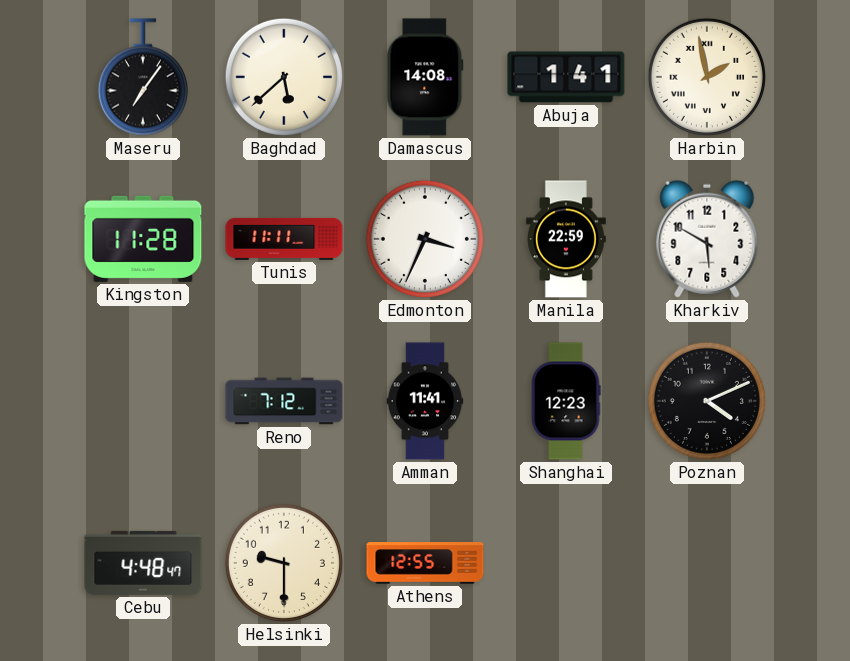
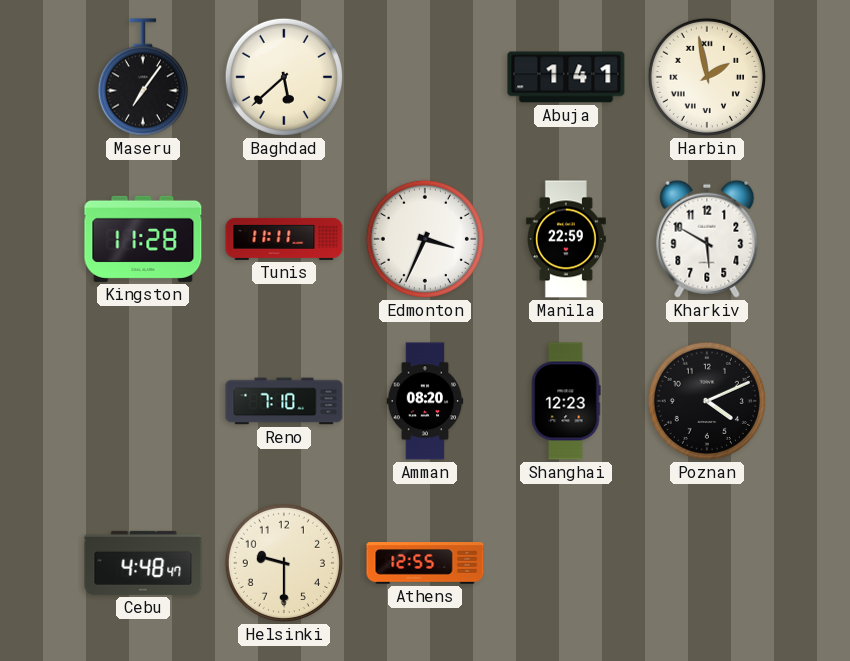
Damascus: 14:08 -> none (425, 77)
Reno: 7:12 -> 7:10 (284, 401)
Amman: 11:41 -> 08:20 (425, 401)
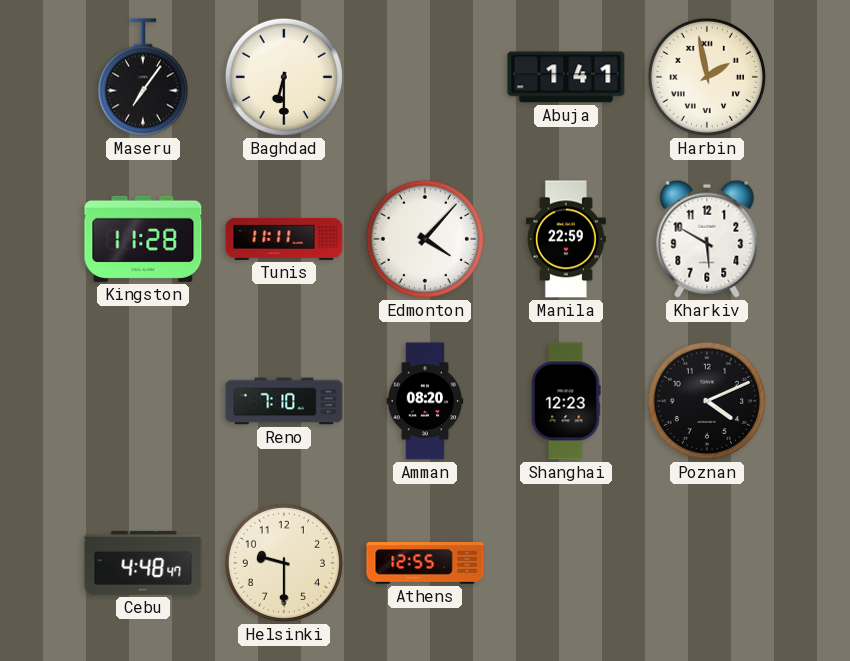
Baghdad: 5:38 -> 6:30 (284, 77)
Edmonton: 3:34 -> 4:07 (425, 239)
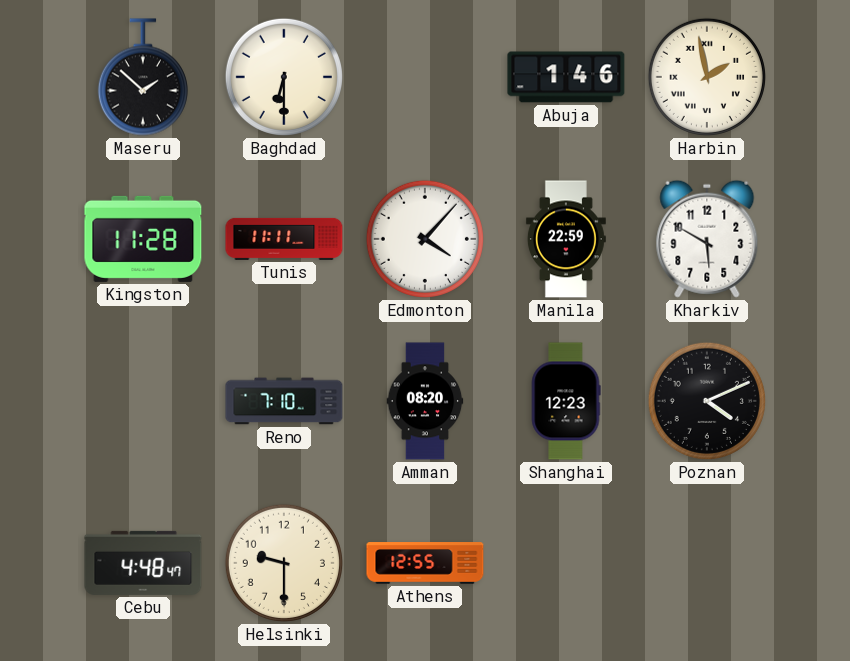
Maseru: 7:06 -> 1:52 (143, 77)
Abuja: 1:41 -> 1:46 (566, 77)
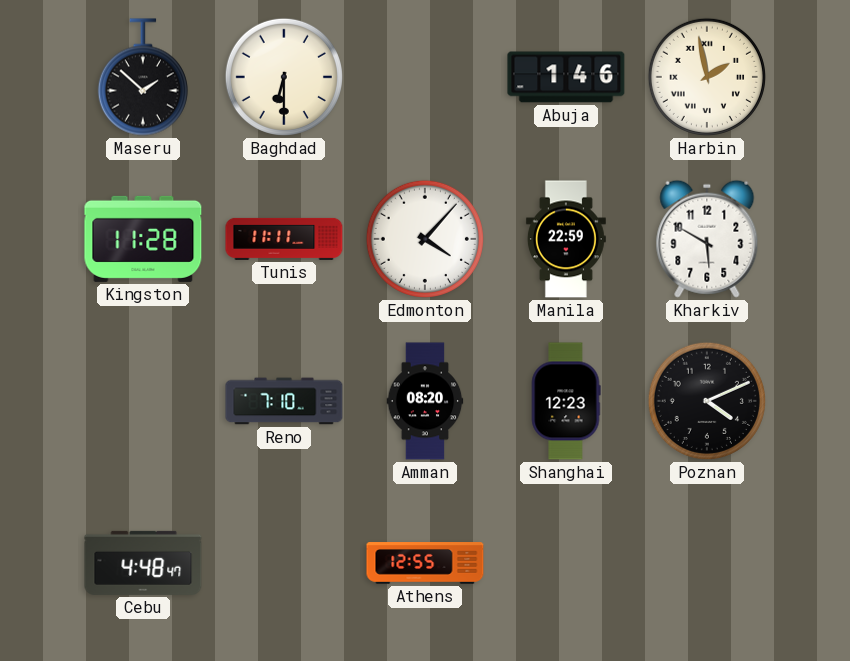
Helsinki: 9:30 -> none (284, 563)
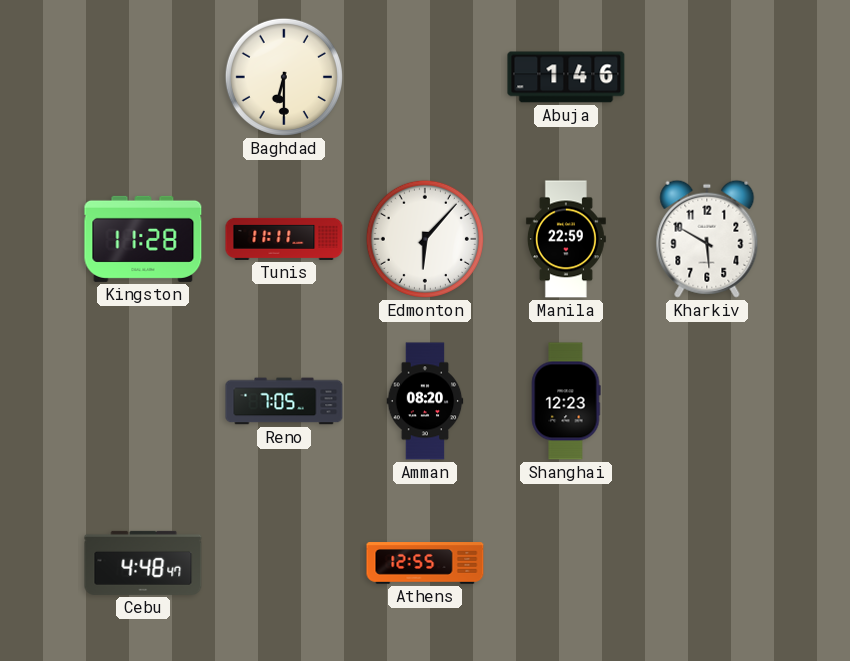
Maseru: 1:52 -> none (143, 77)
Harbin: 1:58 -> none (707, 77)
Edmonton: 4:07 -> 6:07 (425, 239)
Reno: 7:10 -> 7:05 (284, 401)
Poznan: 4:11 -> none (707, 401)
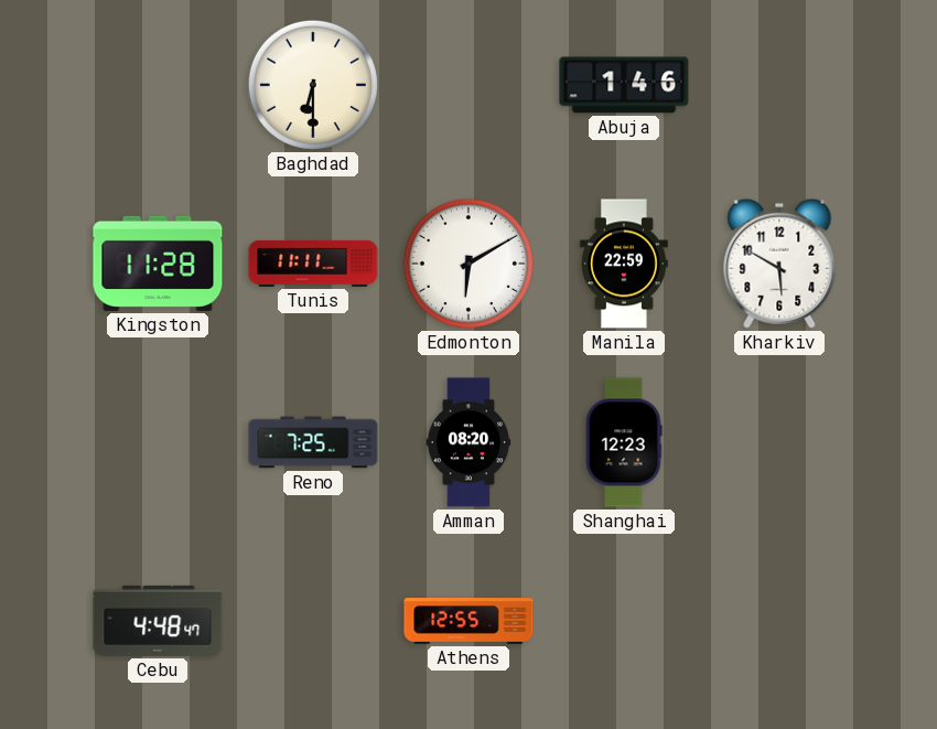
Edmonton: 6:07 -> 6:10 (468, 264)
Reno: 7:05 -> 7:25 (313, 442)
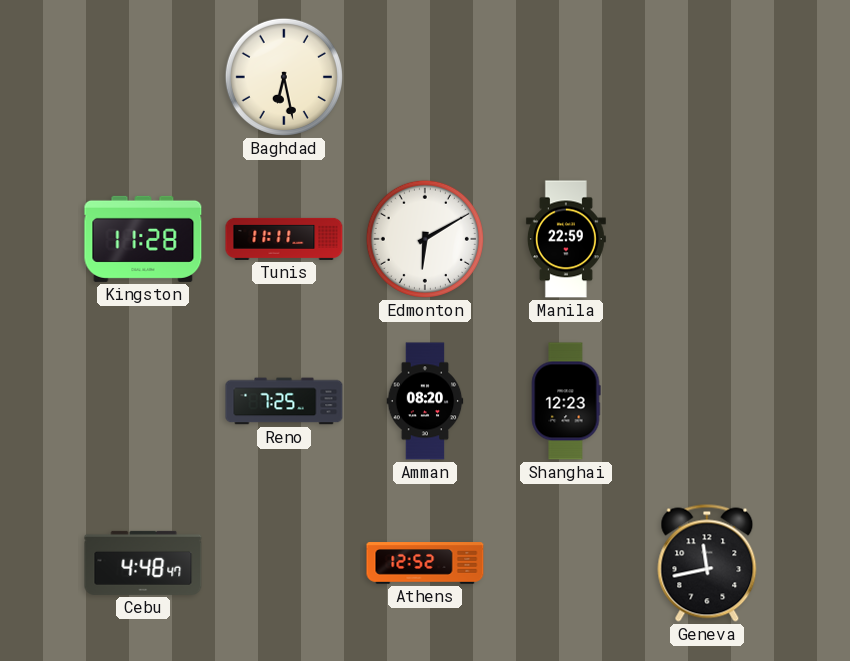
Baghdad: 6:30 -> 6:28 (284, 77)
Abuja: 1:46 -> none (624, 85)
Kharkiv: 5:50 -> none (779, 264)
Athens: 12:55 -> 12:52 (425, 563)
Geneva: none -> 11:43 (707, 563)
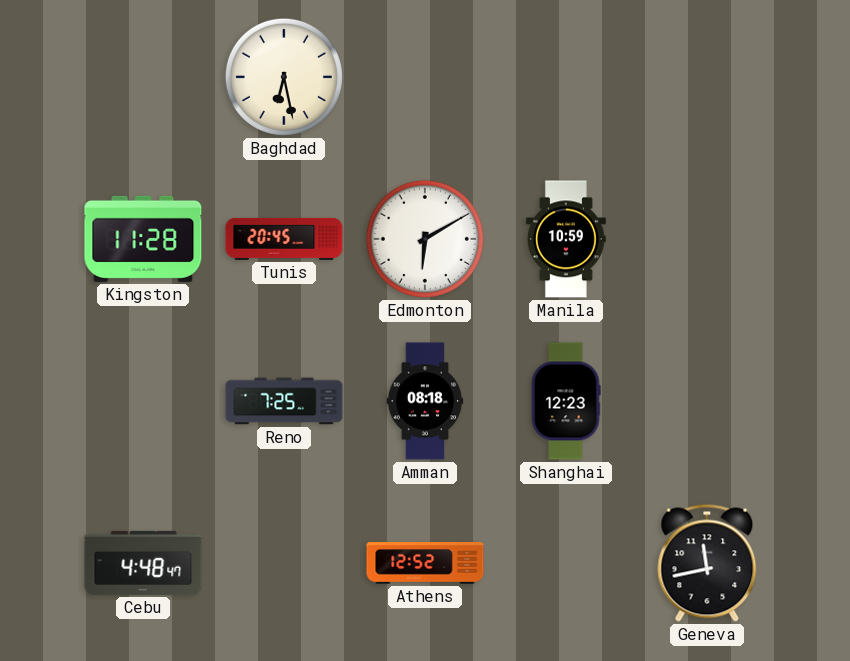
Tunis: 11:11 -> 20:45 (284, 239)
Manila: 22:59 -> 10:59 (566, 239)
Amman: 08:20 -> 08:18 (425, 401)
